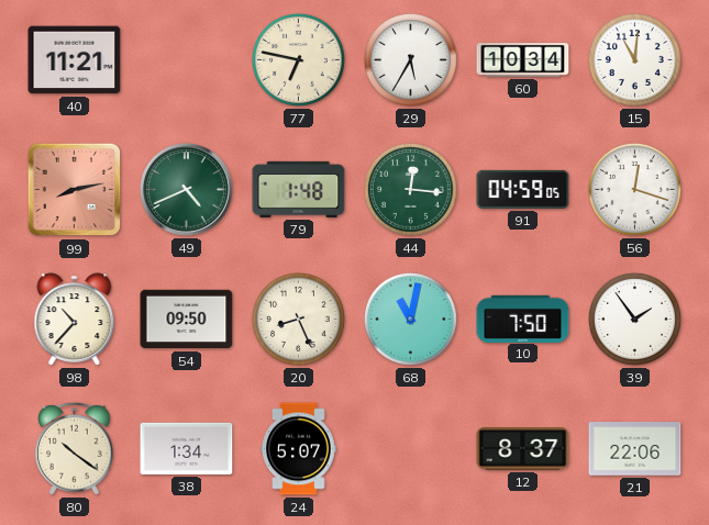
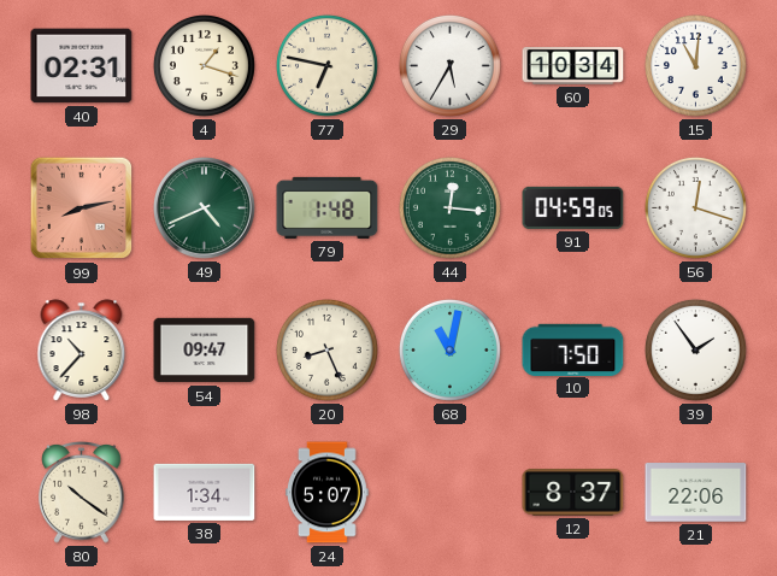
40: 11:21 -> 02:31 (82, 66)
4: none -> 1:18 (204, 65)
54: 09:50 -> 09:47 (205, 351)
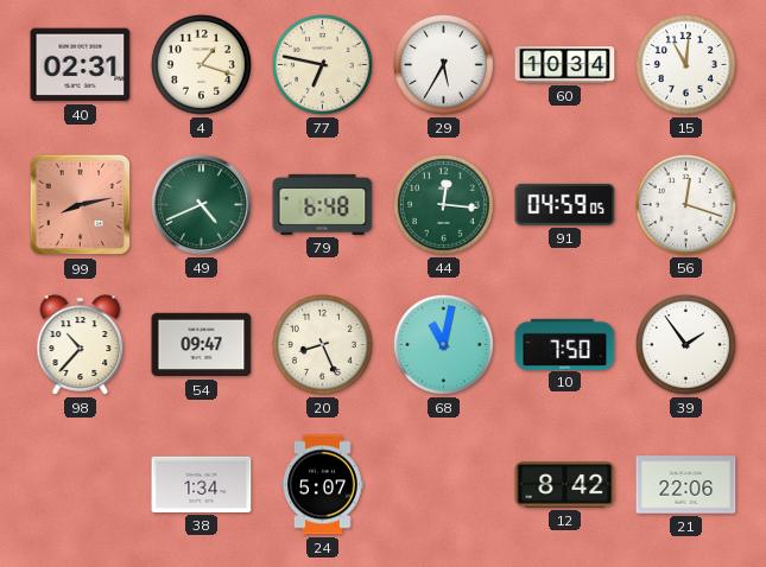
79: 1:48 -> 6:48 (323, 204)
80: 10:21 -> none (82, 492)
12: 8:37 -> 8:42 (565, 485)
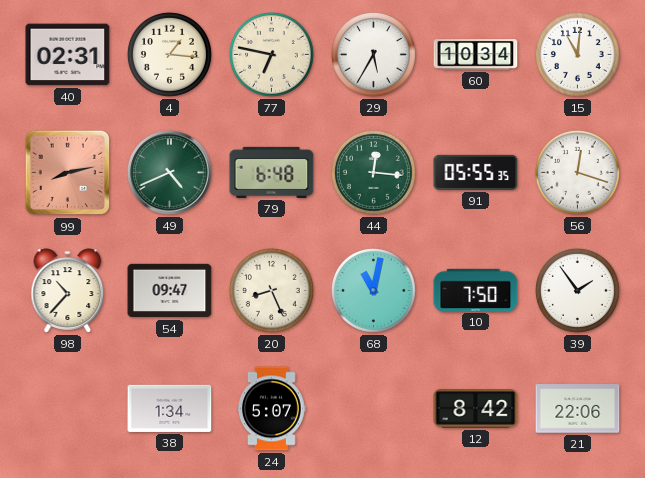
4: 1:18 -> 1:16 (169, 54)
91: 04:59 -> 05:55 (476, 172)
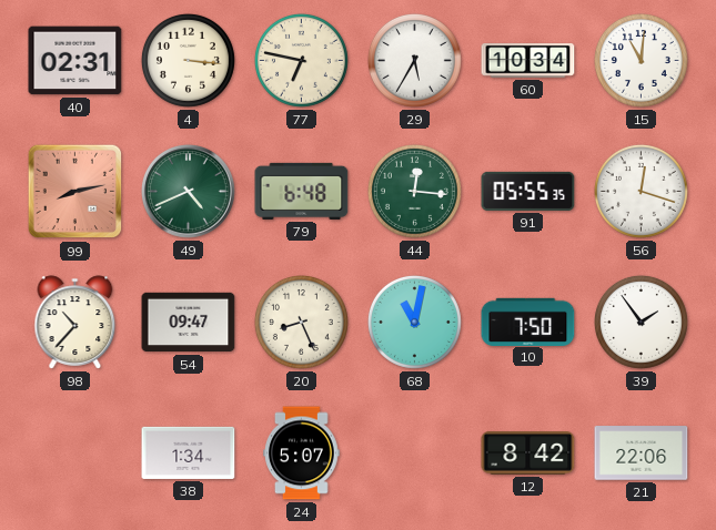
4: 1:16 -> 3:16 (188, 60)
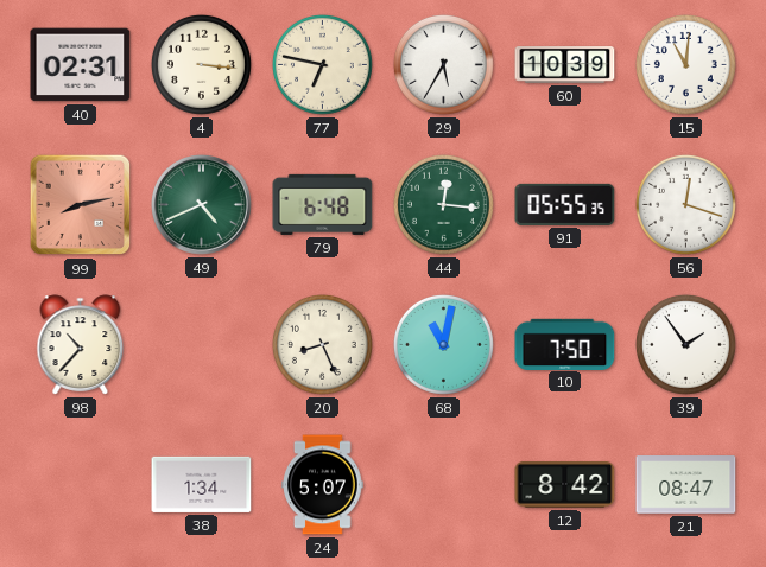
60: 10:34 -> 10:39 (565, 65)
54: 09:47 -> none (189, 323)
21: 22:06 -> 08:47 (686, 485)
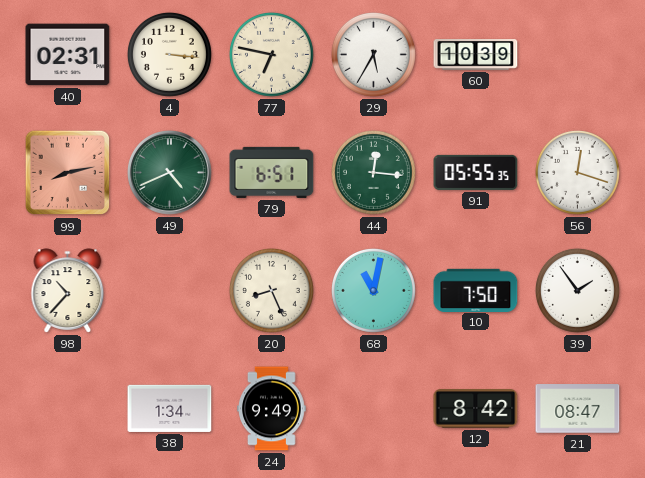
15: 11:01 -> none (685, 64)
79: 6:48 -> 6:51 (272, 172)
24: 5:07 -> 9:49 (272, 409)
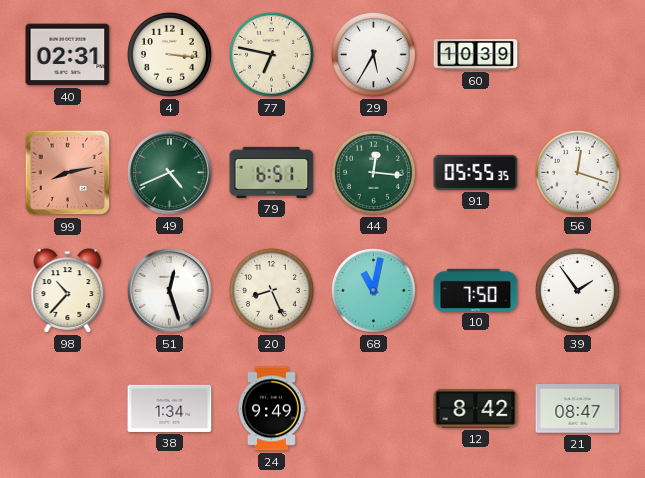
51: none -> 12:27 (170, 291)
